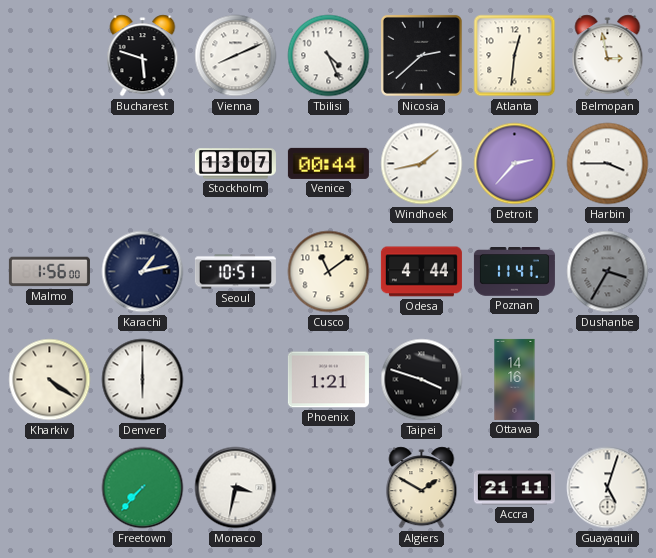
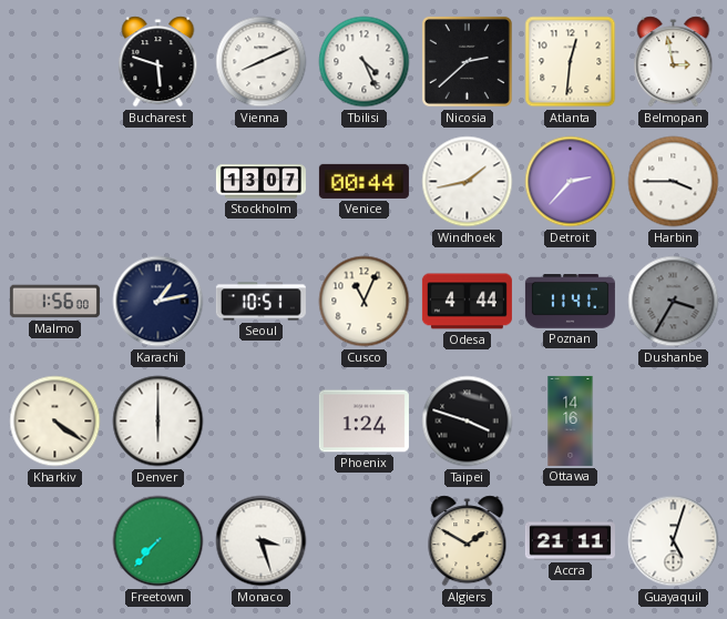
Cusco: 11:09 -> 11:04 (365, 302)
Phoenix: 1:21 -> 1:24 (363, 422)
Monaco: 3:32 -> 3:27 (262, 541)
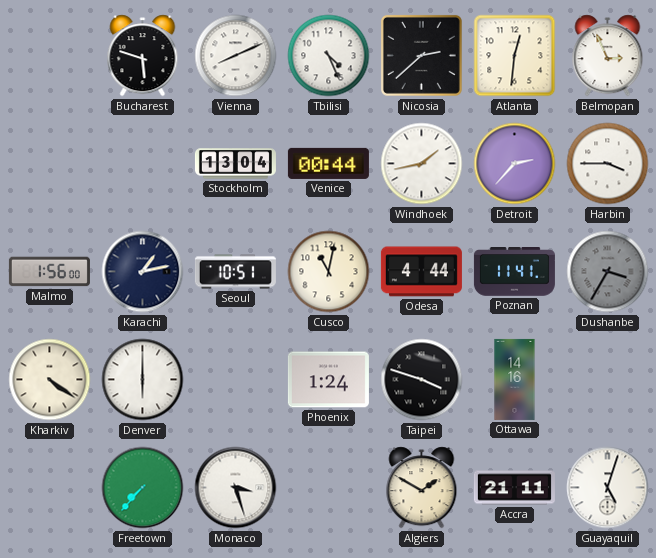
Belmopan: 2:58 -> 2:56 (608, 56)
Stockholm: 13:07 -> 13:04 (235, 164)
Cusco: 11:04 -> 11:02 (329, 272)
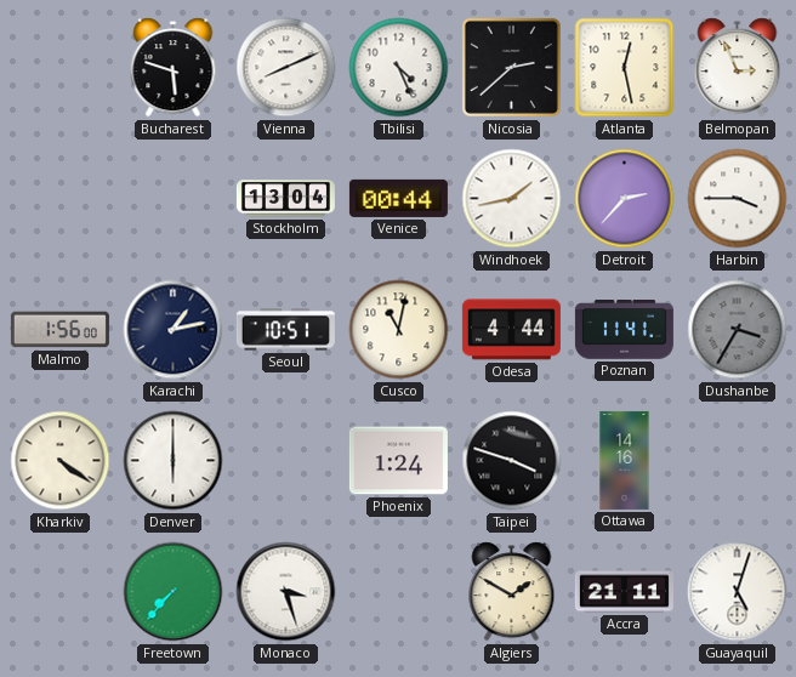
Atlanta: 12:31 -> 12:28 (625, 68)
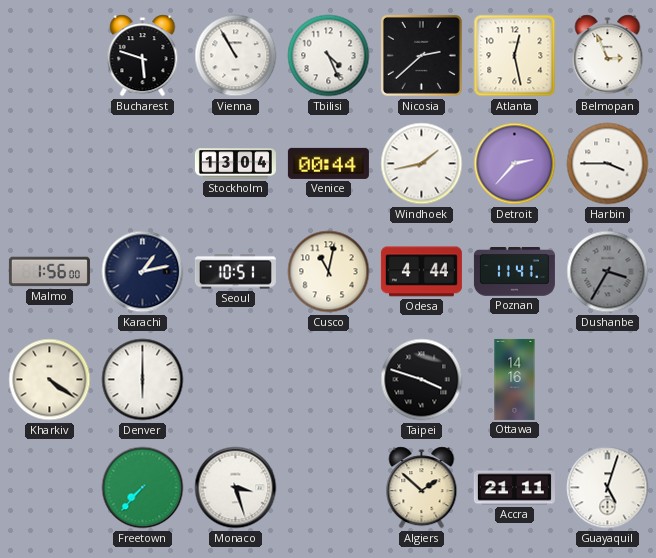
Vienna: 8:11 -> 10:55 (236, 56)
Phoenix: 1:24 -> none (398, 461)
Algiers: 1:50 -> 1:52 (422, 488)
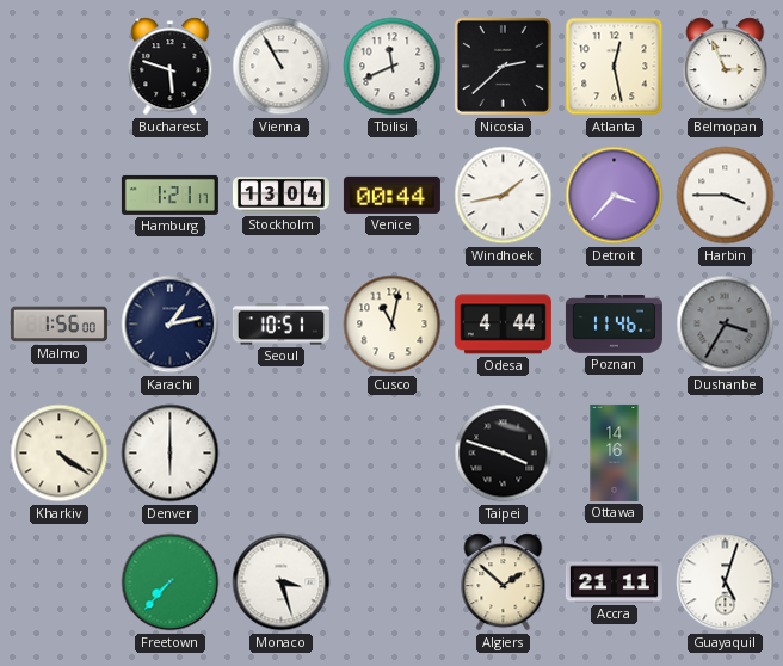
Tbilisi: 4:26 -> 11:41 (393, 67)
Hamburg: none -> 1:21 (169, 195)
Detroit: 2:37 -> 3:37 (615, 196)
Poznan: 11:41 -> 11:46 (614, 325)
